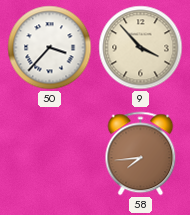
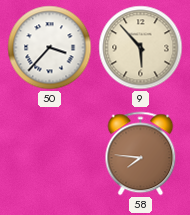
9: 3:53 -> 5:53 (141, 48)
58: 7:44 -> 7:46 (141, 154)
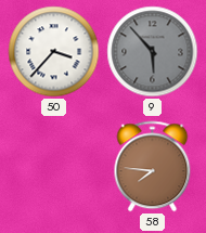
9 dial: cream -> grey (153, 52)
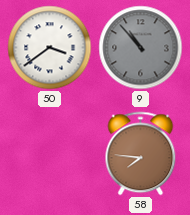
50: 3:37 -> 3:39 (50, 48)
9: 5:53 -> 10:53 (141, 48)
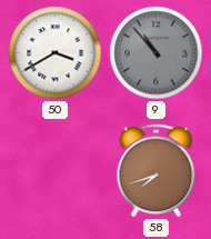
50: 3:39 -> 3:40 (56, 53)
58: 7:46 -> 7:42 (157, 171)
